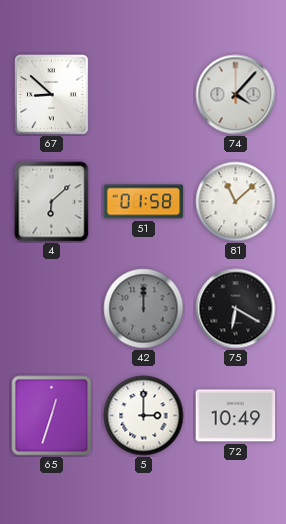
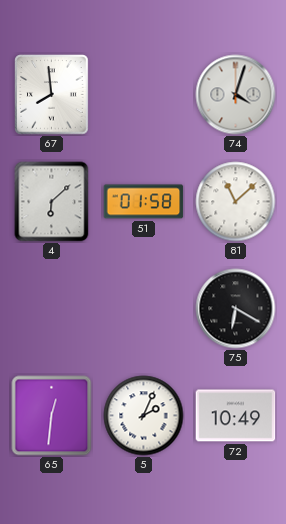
67: 8:52 -> 7:59 (52, 95)
74: 4:07 -> 4:03 (236, 95)
42: 12:00 -> none (144, 309)
65: 12:33 -> 12:31 (52, 416)
5: 3:00 -> 2:04 (144, 416)
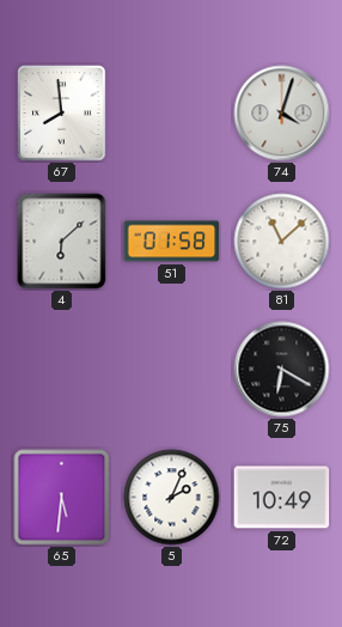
65: 12:31 -> 5:31 (62, 498)
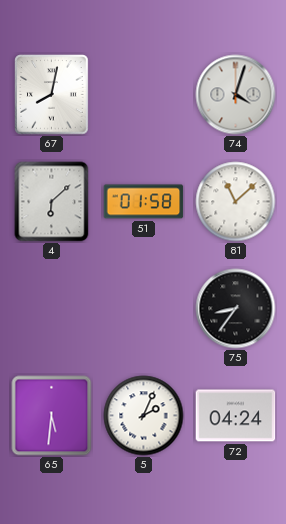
67: 7:59 -> 8:02 (52, 95)
75: 6:20 -> 8:36 (236, 309)
72: 10:49 -> 04:24 (236, 416)
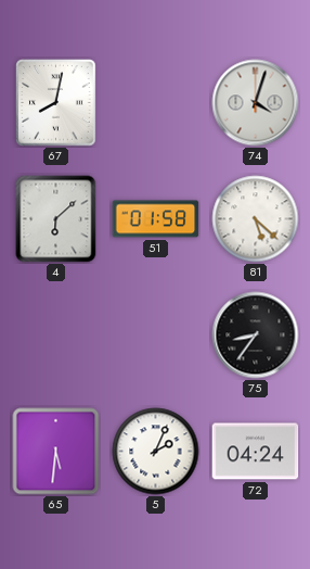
81: 11:08 -> 5:22 (256, 219)
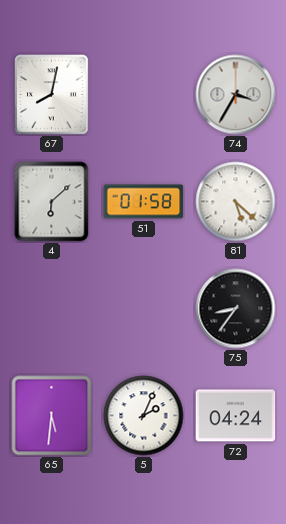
74: 4:03 -> 3:35 (236, 95)
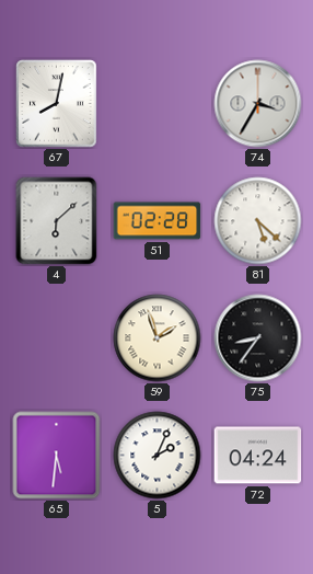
51: 01:58 -> 02:28 (158, 221)
59: none -> 1:57 (158, 338)
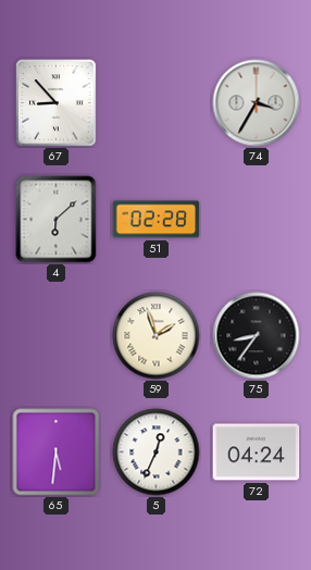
67: 8:02 -> 8:53 (57, 103)
81: 5:22 -> none (258, 221)
5: 2:04 -> 12:34 (157, 453)
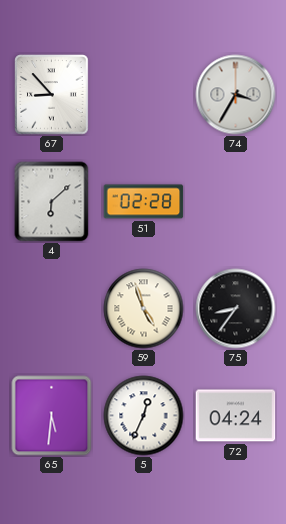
59: 1:57 -> 4:57 (144, 309)
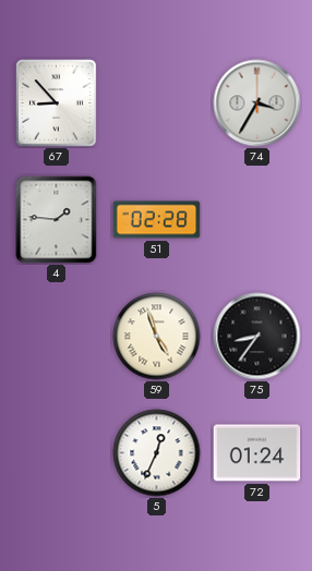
4: 6:08 -> 1:46 (57, 220)
65: 5:31 -> none (52, 416)
72: 04:24 -> 01:24 (257, 453)
